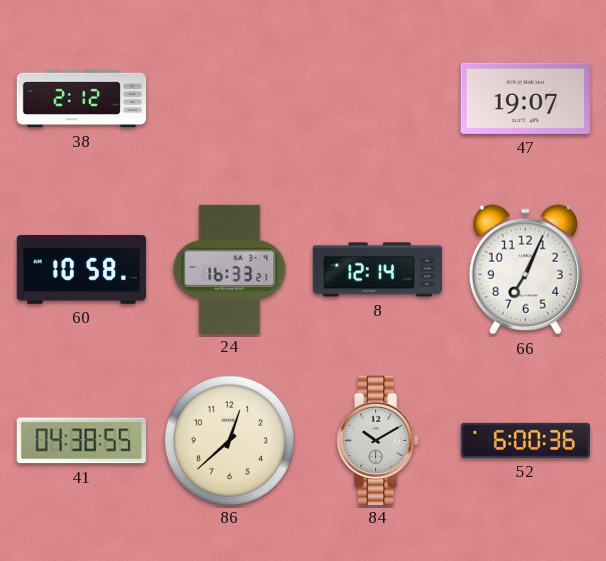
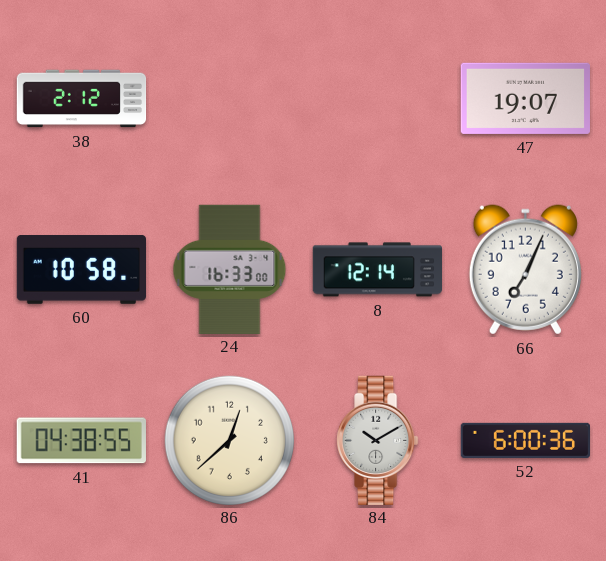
24: 16:33:21 -> 16:33:00 (230, 269)
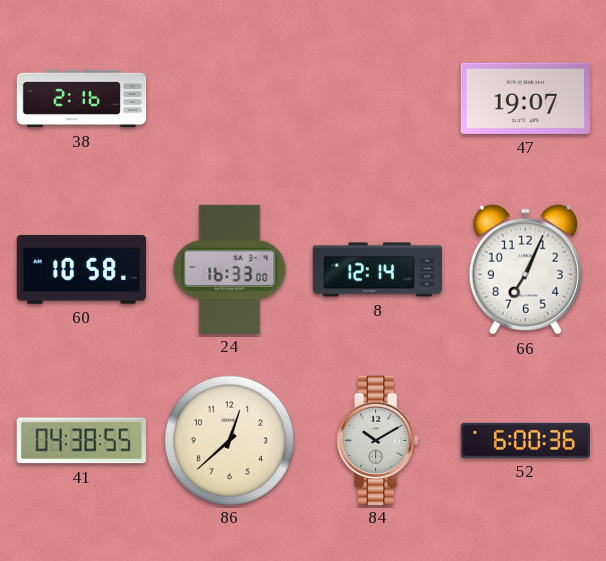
38: 2:12 -> 2:16 (82, 99)
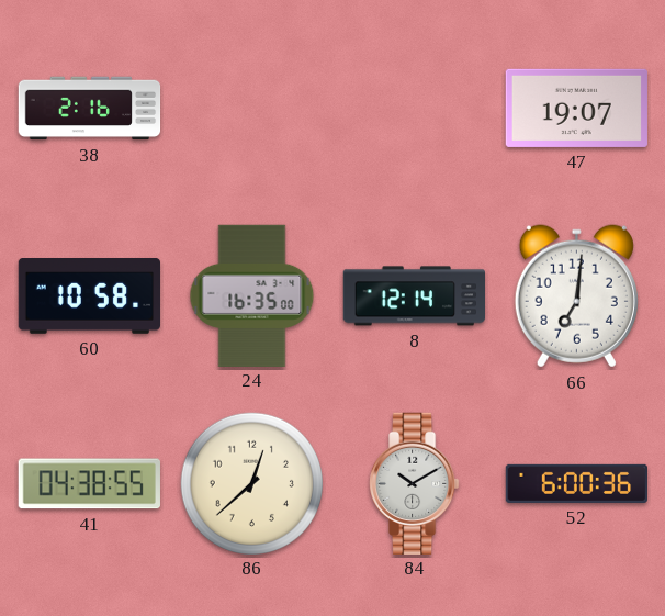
24: 16:33 -> 16:35 (252, 295)
66: 7:04 -> 7:01 (576, 296)
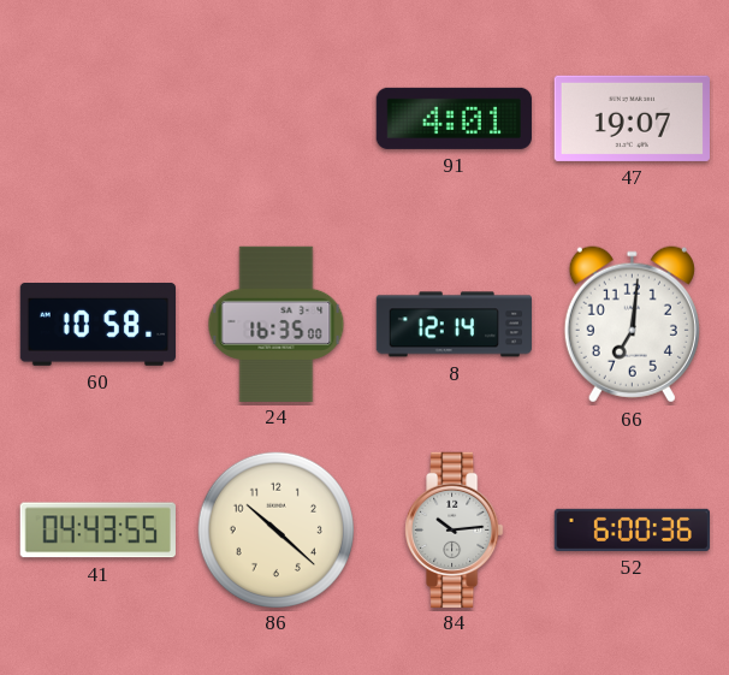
38: 2:16 -> none (90, 109)
91: none -> 4:01 (454, 118)
41: 04:38 -> 04:43 (97, 531)
86: 12:38 -> 10:22 (275, 529)
84: 10:10 -> 10:14 (455, 529)
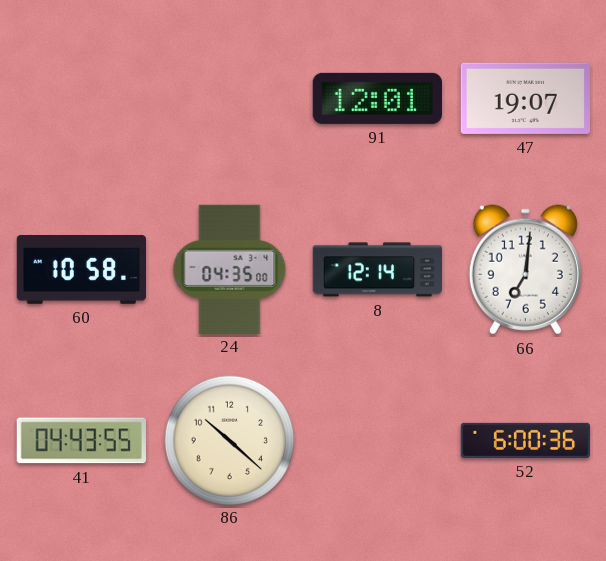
91: 4:01 -> 12:01 (377, 98)
24: 16:35 -> 04:35 (230, 269)
84: 10:14 -> none (455, 529)
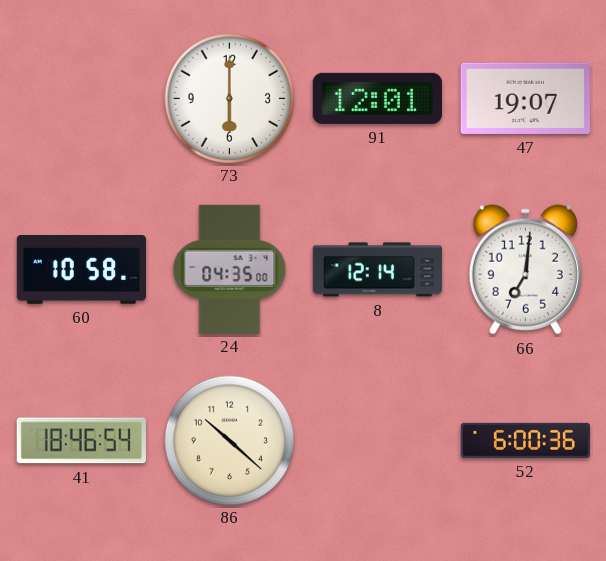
73: none -> 6:00 (229, 98)
41: 04:43 -> 18:46 (81, 441)
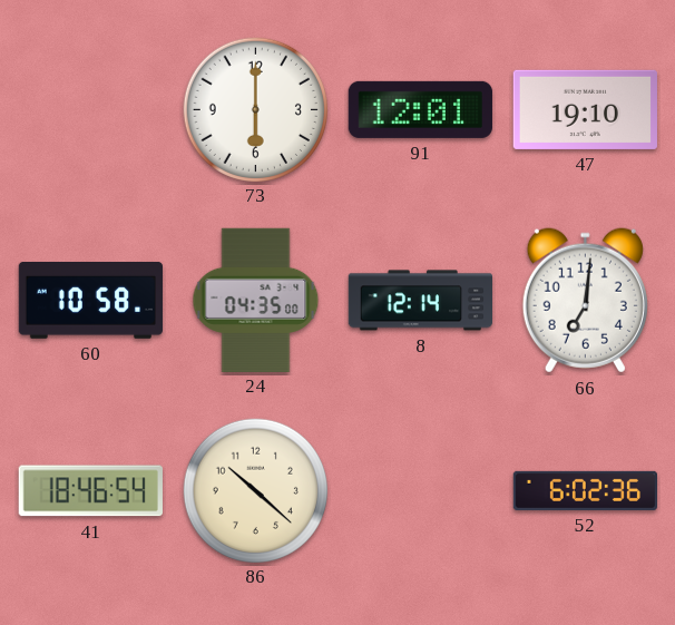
47: 19:07 -> 19:10 (585, 109)
52: 6:00 -> 6:02 (586, 490)
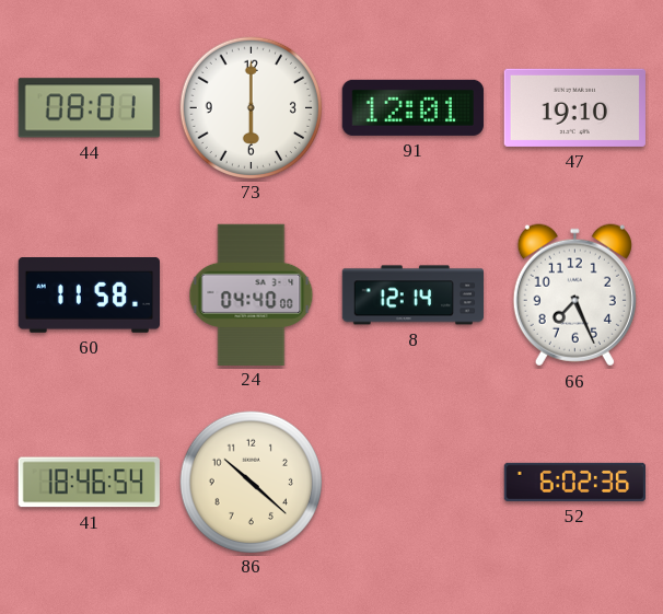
44: none -> 08:01 (89, 108)
60: 10:58 -> 11:58 (89, 296)
24: 04:35 -> 04:40 (252, 294)
66: 7:01 -> 7:26 (574, 296)
